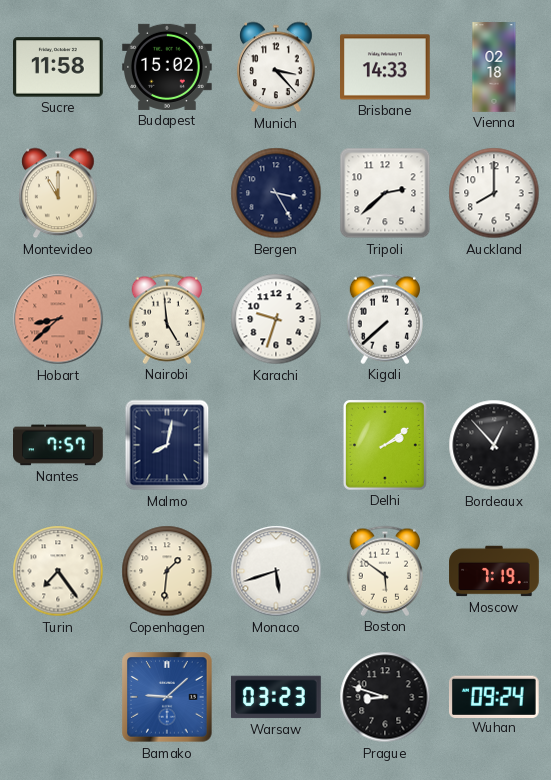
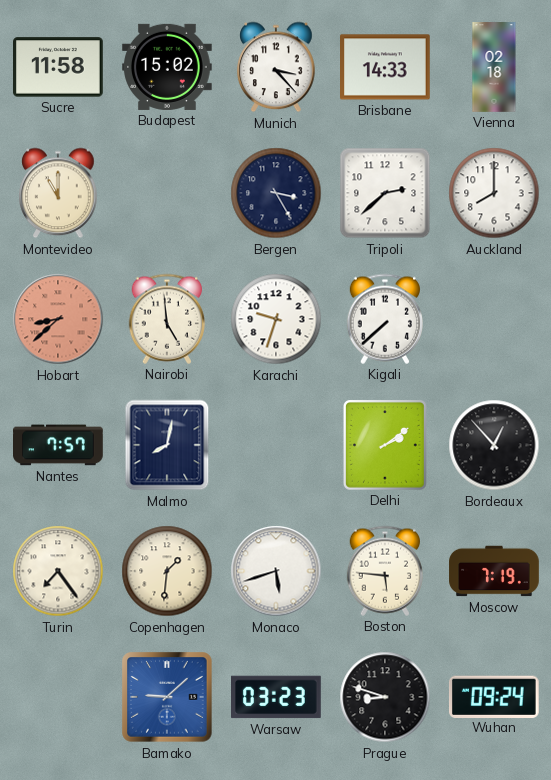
Boston: 5:51 -> 5:46 (384, 571)
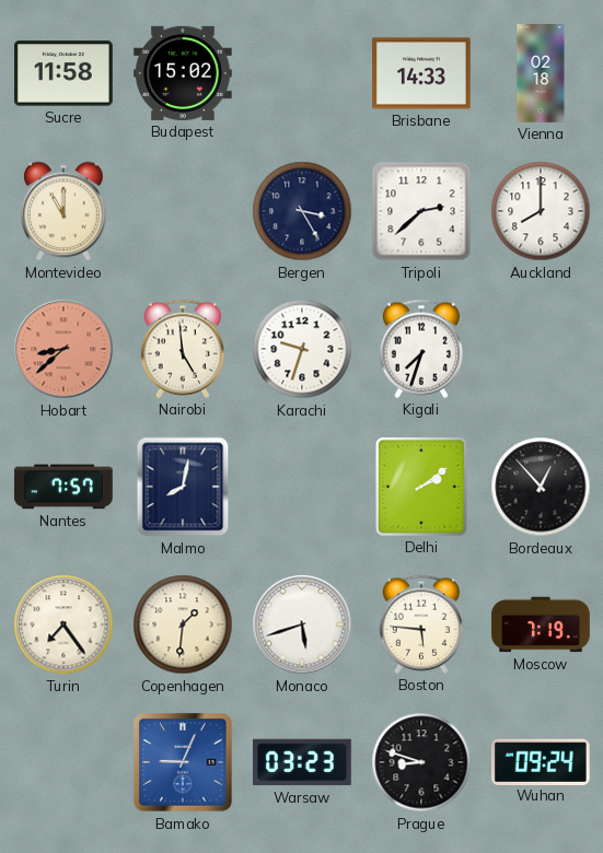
Munich: 3:23 -> none (276, 67)
Kigali: 7:38 -> 7:33 (420, 349)
Bamako: 9:08 -> 9:04 (183, 762)
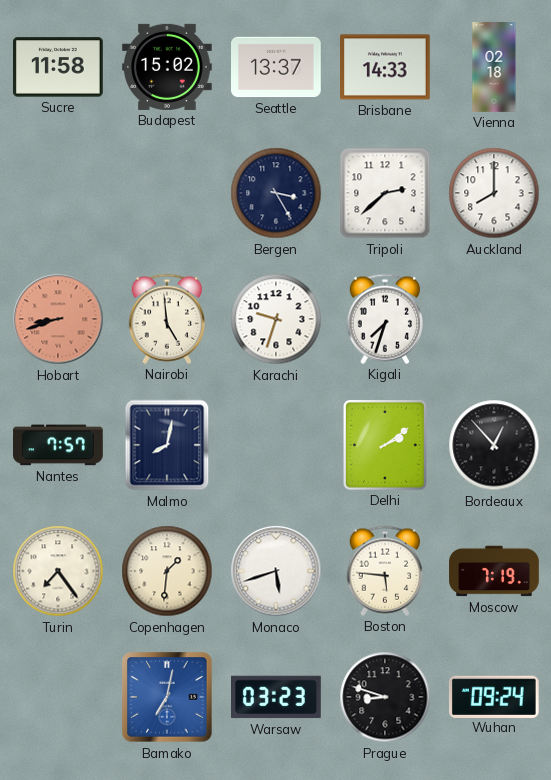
Seattle: none -> 13:37 (277, 67)
Montevideo: 11:00 -> none (63, 211)
Hobart: 8:38 -> 8:42 (58, 319)
Bamako: 9:04 -> 7:02 (167, 697)
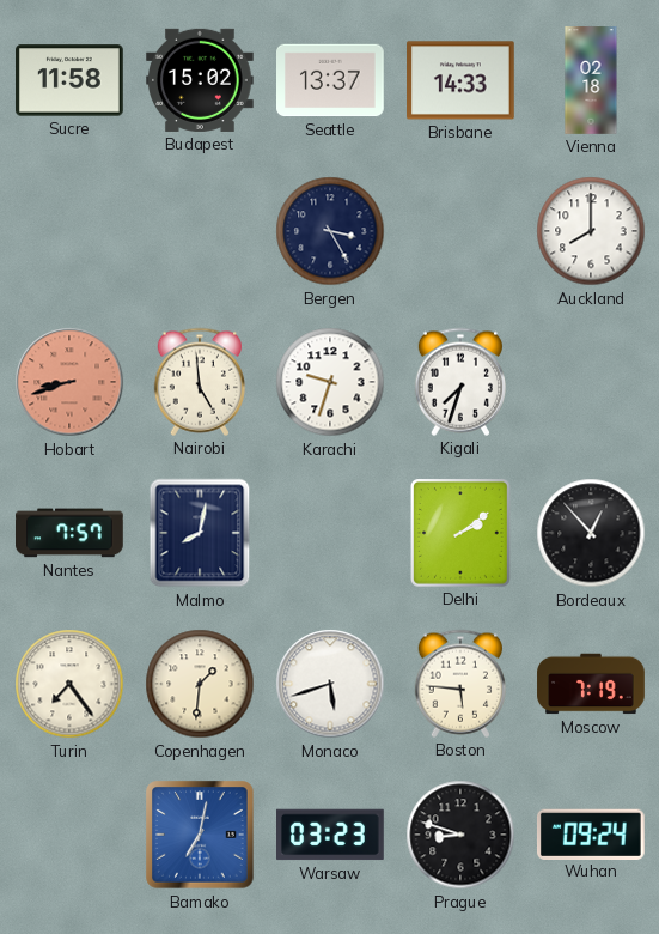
Tripoli: 2:38 -> none (385, 193)
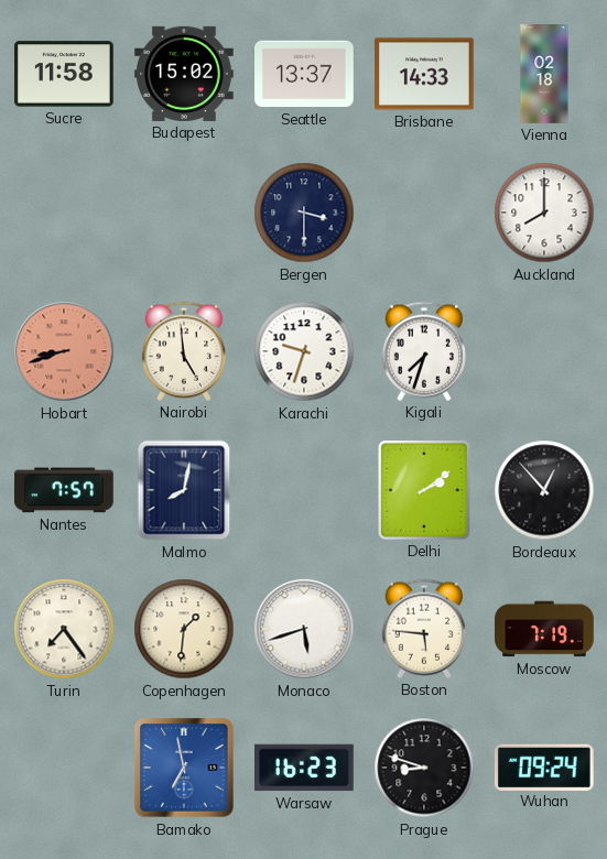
Bergen: 3:25 -> 3:30 (304, 213)
Bamako: 7:02 -> 6:58 (184, 768)
Warsaw: 03:23 -> 16:23 (305, 768)
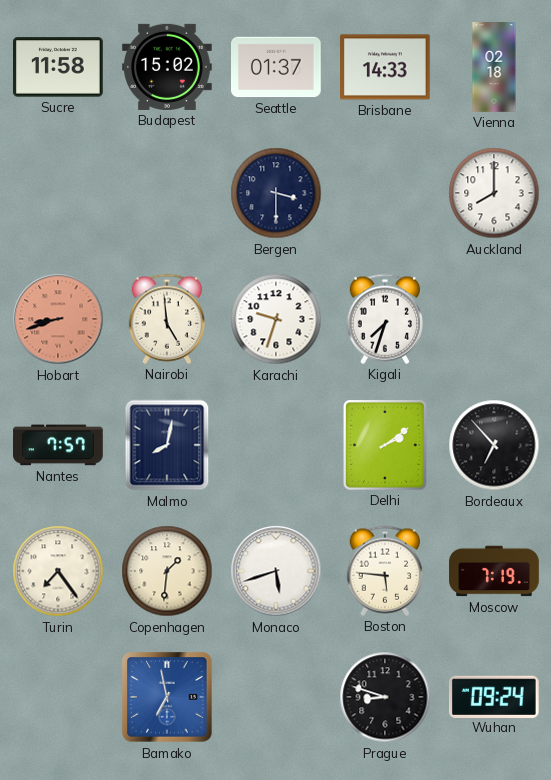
Seattle: 13:37 -> 01:37 (277, 67)
Bordeaux: 12:53 -> 6:53 (494, 445)
Warsaw: 16:23 -> none (305, 768)
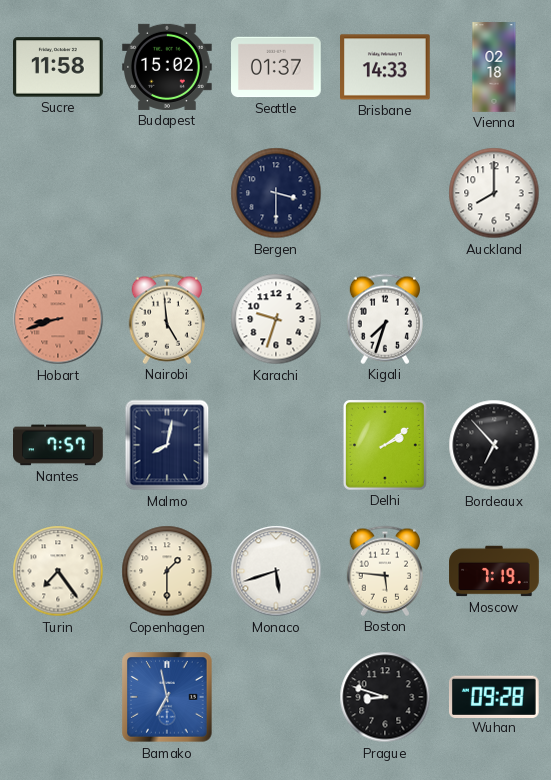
Copenhagen: 1:31 -> 1:30 (167, 571)
Wuhan: 09:24 -> 09:28 (494, 696)
